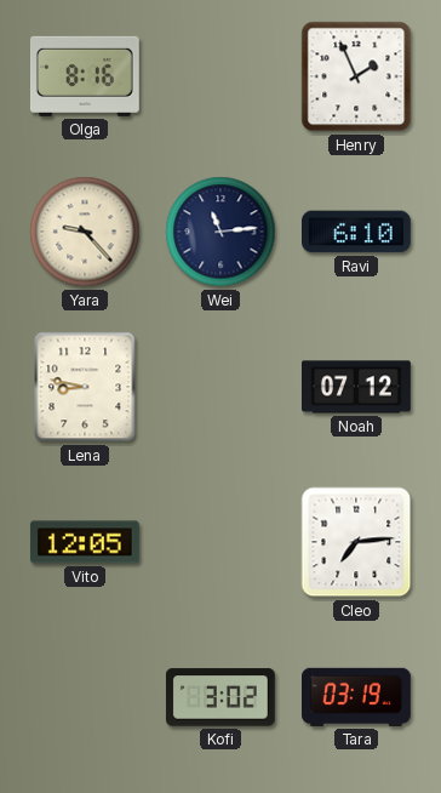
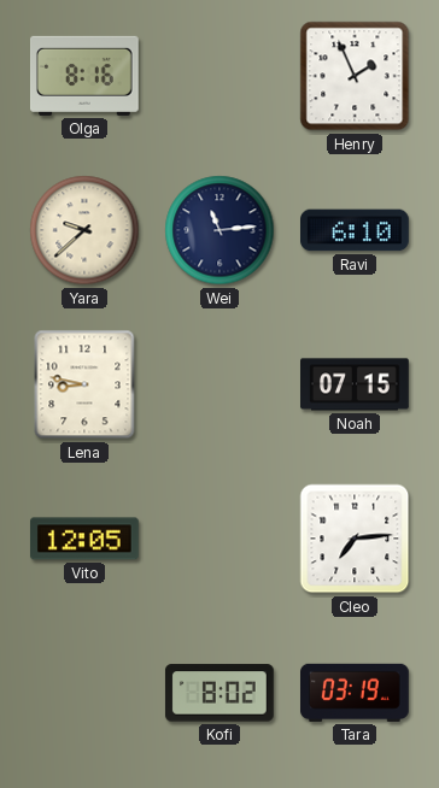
Yara: 9:23 -> 9:38 (84, 230)
Noah: 07:12 -> 07:15 (356, 384)
Kofi: 3:02 -> 8:02 (219, 693)
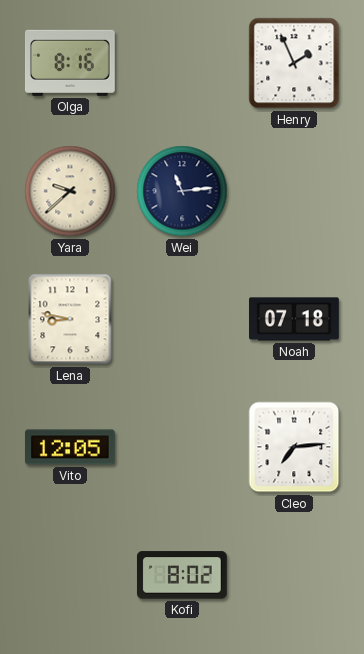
Ravi: 6:10 -> none (356, 230)
Noah: 07:15 -> 07:18 (295, 319)
Tara: 03:19 -> none (356, 693)
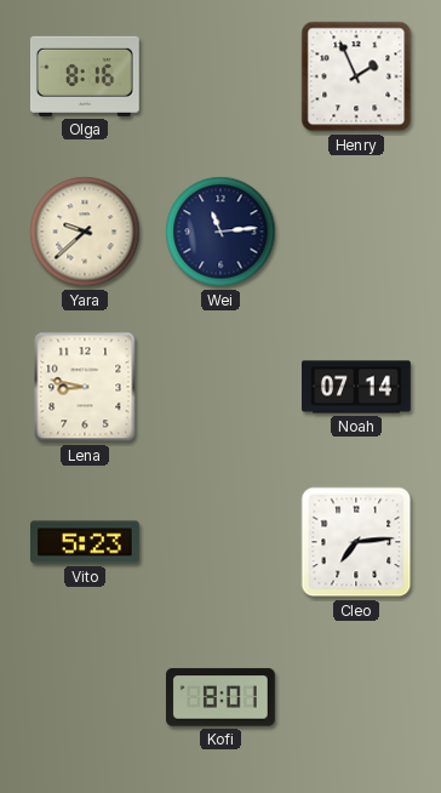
Noah: 07:18 -> 07:14 (357, 387)
Vito: 12:05 -> 5:23 (85, 542)
Kofi: 8:02 -> 8:01 (220, 697)
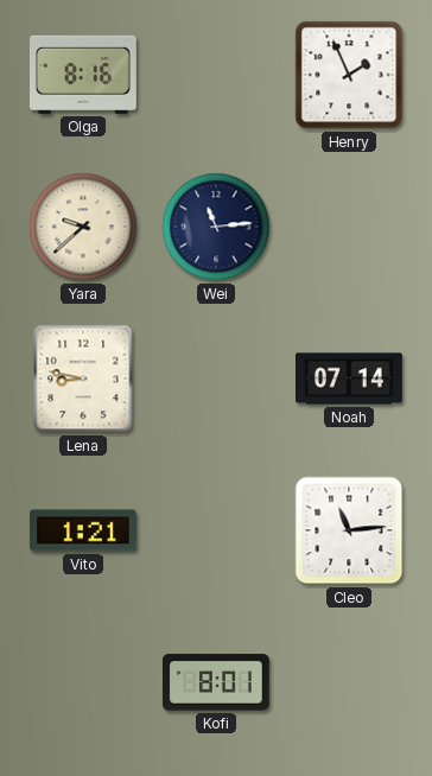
Vito: 5:23 -> 1:21 (83, 530)
Cleo: 7:14 -> 11:14 (349, 530)
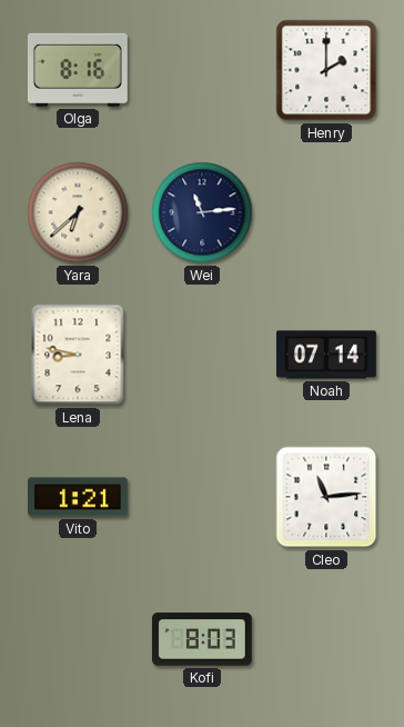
Henry: 1:56 -> 2:00 (326, 70)
Yara: 9:38 -> 6:38 (78, 212)
Kofi: 8:01 -> 8:03 (202, 639)
